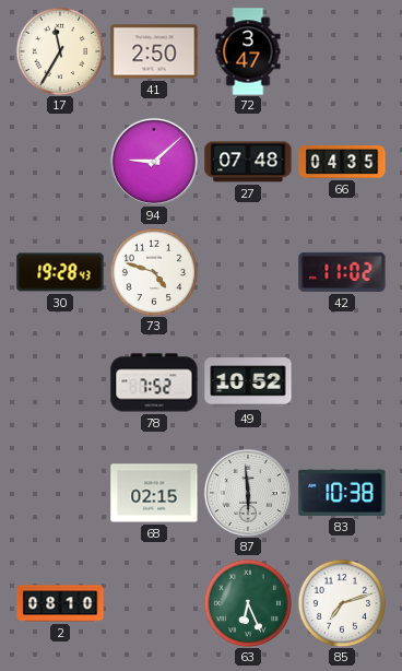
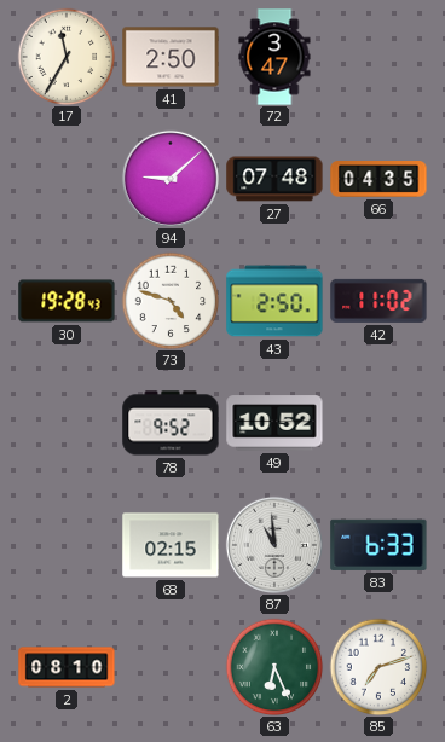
43: none -> 2:50 (274, 301)
78: 7:52 -> 9:52 (171, 423)
87: 5:59 -> 10:59 (274, 545)
83: 10:38 -> 6:33 (378, 545)
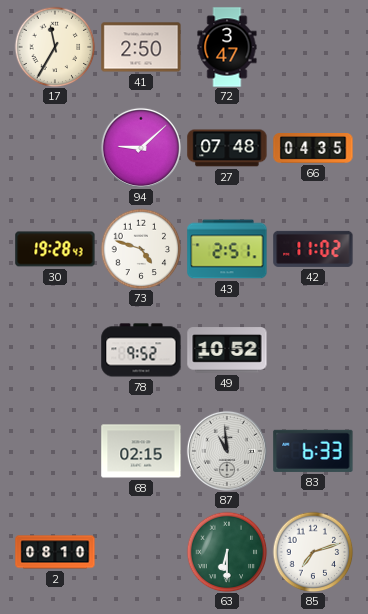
43: 2:50 -> 2:51 (227, 249)
63: 6:26 -> 6:30 (227, 552)
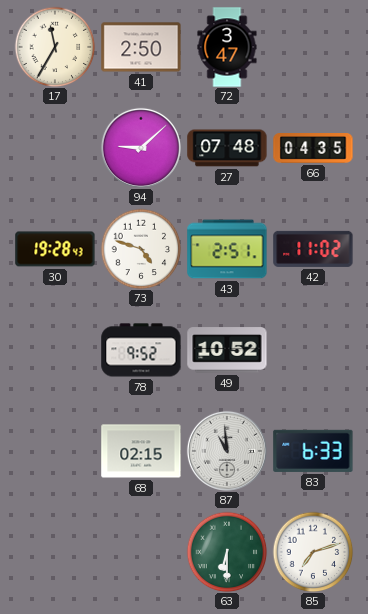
2: 08:10 -> none (55, 552)
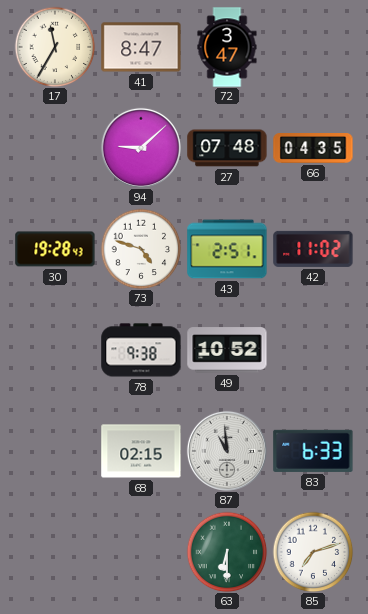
41: 2:50 -> 8:47 (141, 47)
78: 9:52 -> 9:38 (141, 350)
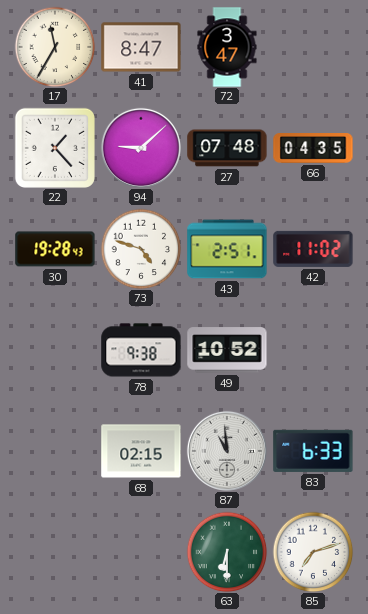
22: none -> 1:23 (55, 148)
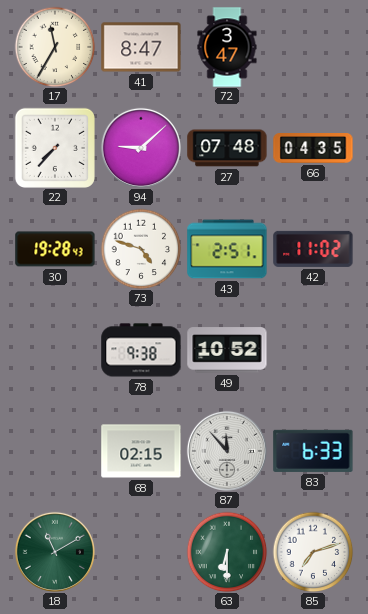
22: 1:23 -> 7:37 (55, 148)
87: 10:59 -> 11:53 (227, 451)
18: none -> 11:10 (55, 552)
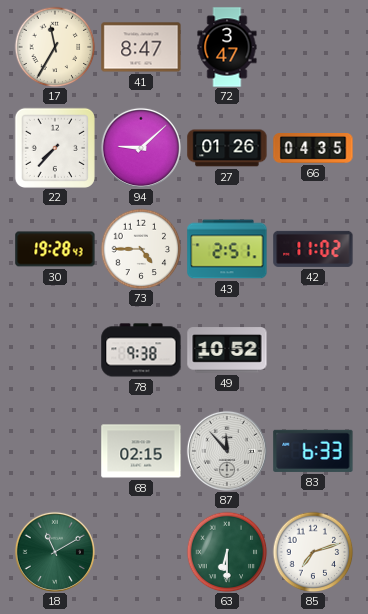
27: 07:48 -> 01:26 (227, 148)
73: 4:48 -> 4:45 (141, 249)
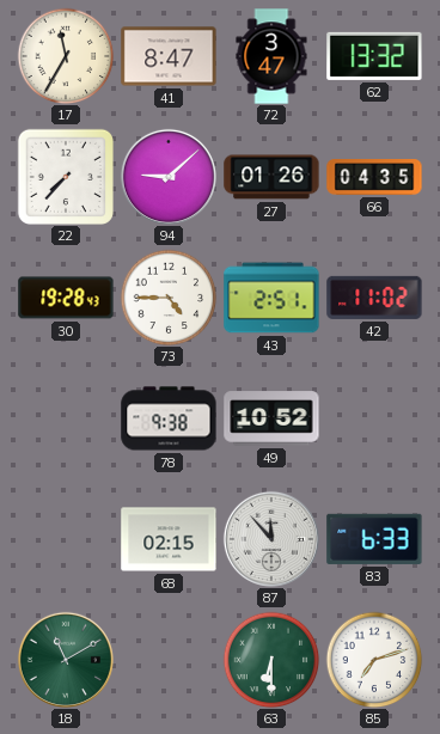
62: none -> 13:32 (374, 56)
